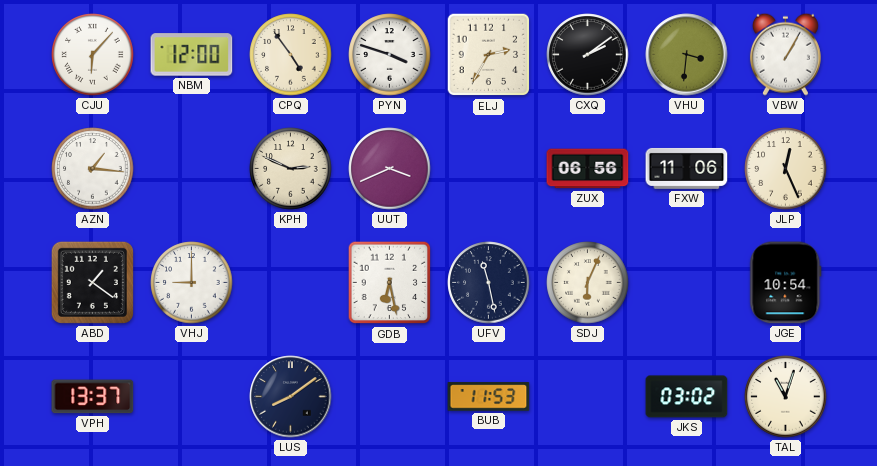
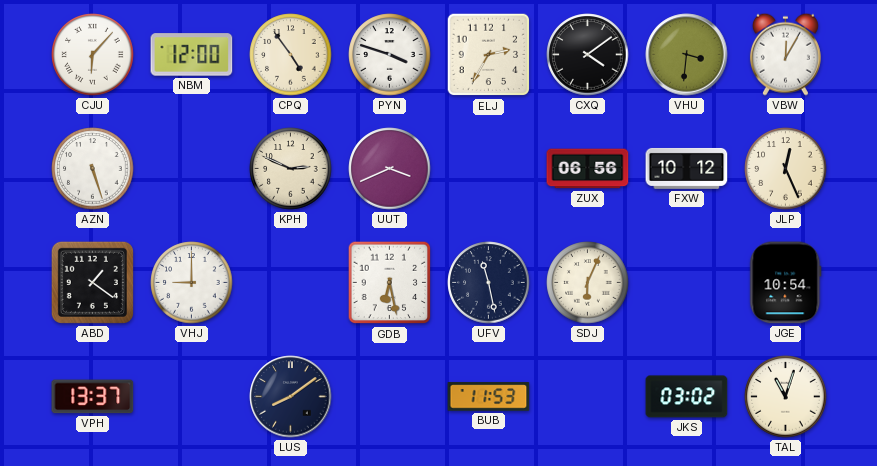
CXQ: 2:09 -> 4:09 (588, 55)
VBW: 1:05 -> 12:05 (785, 54)
AZN: 1:16 -> 5:27 (93, 169)
FXW: 11:06 -> 10:12 (687, 168)
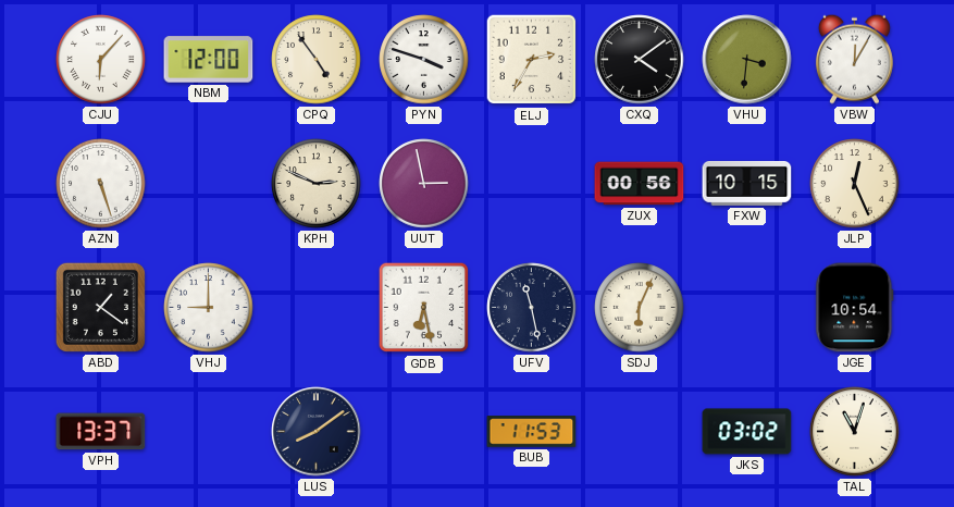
UUT: 3:41 -> 2:58 (424, 184)
ZUX: 06:56 -> 00:56 (640, 184)
FXW: 10:12 -> 10:15 (747, 183)
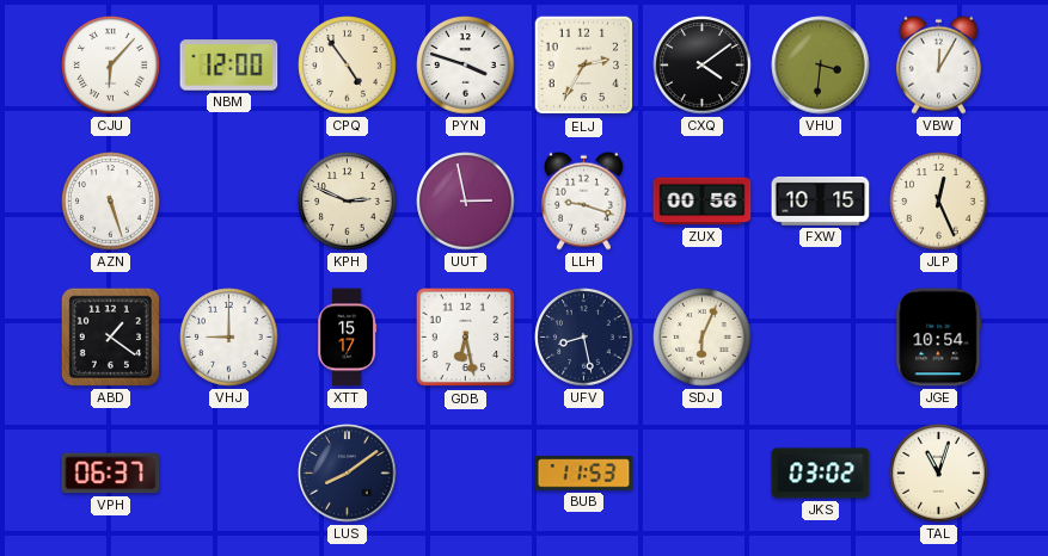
LLH: none -> 9:18 (583, 200)
XTT: none -> 15:17 (348, 338)
UFV: 11:28 -> 8:28 (584, 338)
VPH: 13:37 -> 06:37 (111, 474)
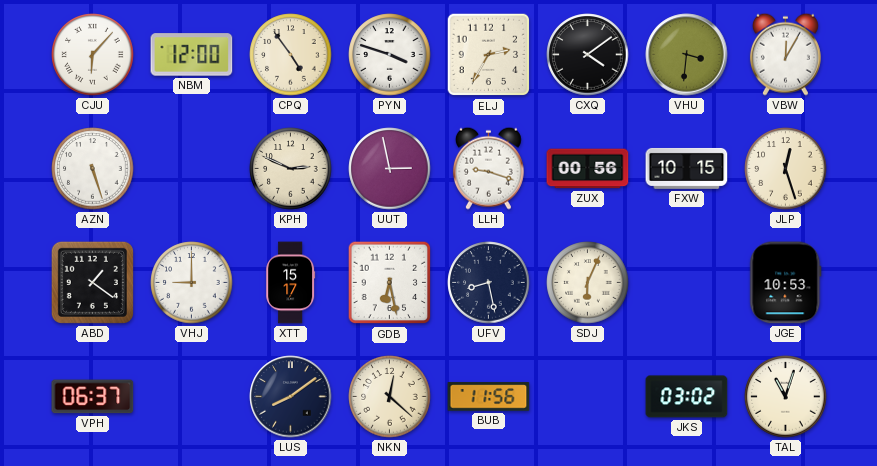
JLP: 12:26 -> 12:27 (786, 169)
JGE: 10:54 -> 10:53 (786, 283)
NKN: none -> 12:22 (390, 397)
BUB: 11:53 -> 11:56 (489, 397)
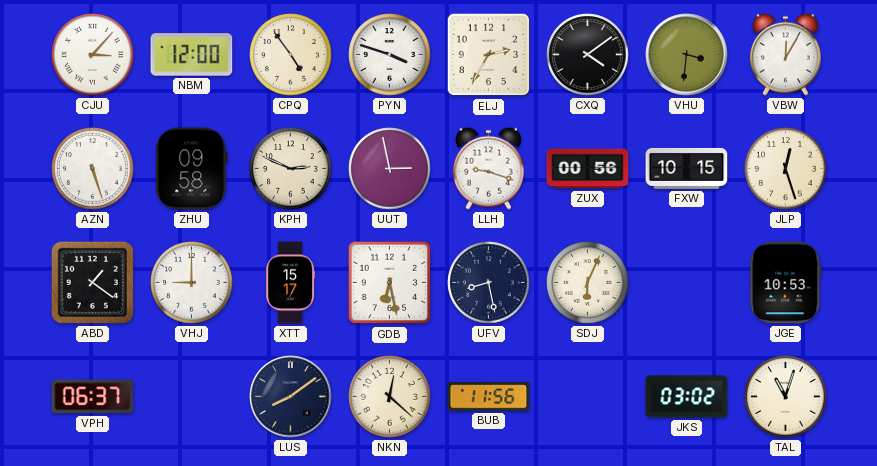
CJU: 6:07 -> 3:07 (93, 55)
ZHU: none -> 09:58 (192, 169)
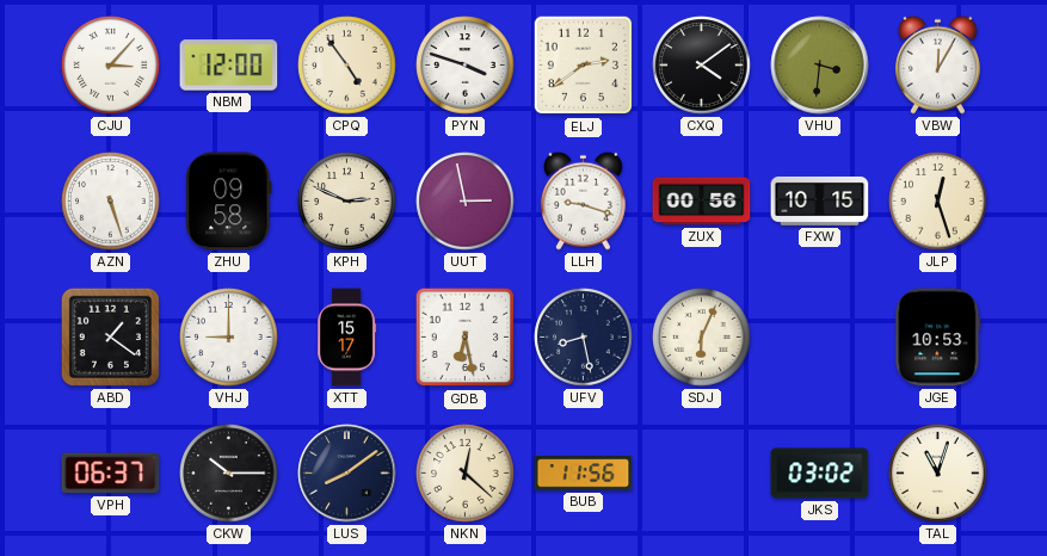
ELJ: 2:35 -> 2:39 (584, 66)
CKW: none -> 10:15 (229, 474)
